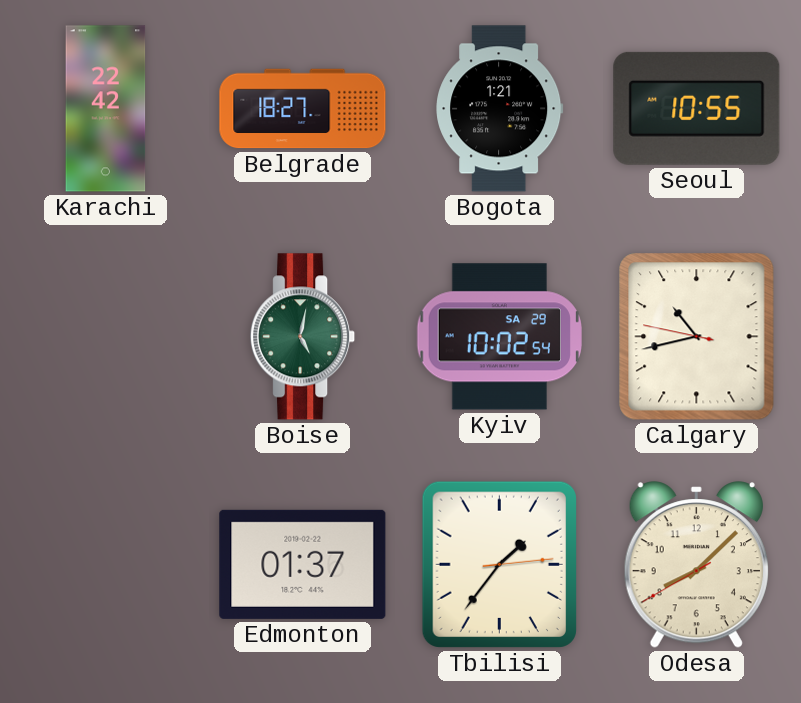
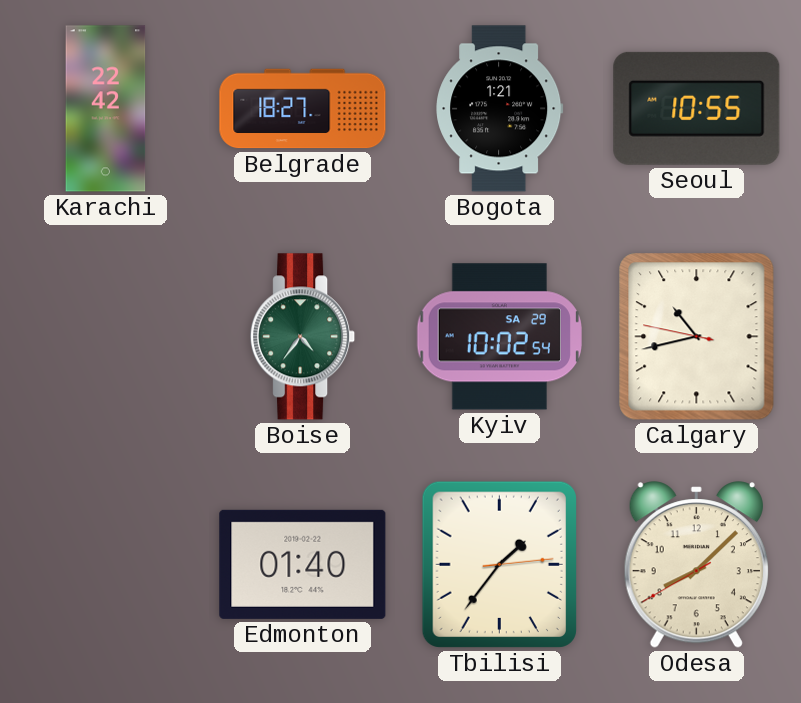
Boise: 5:02 -> 4:36 (303, 337)
Edmonton: 01:37 -> 01:40 (303, 564)
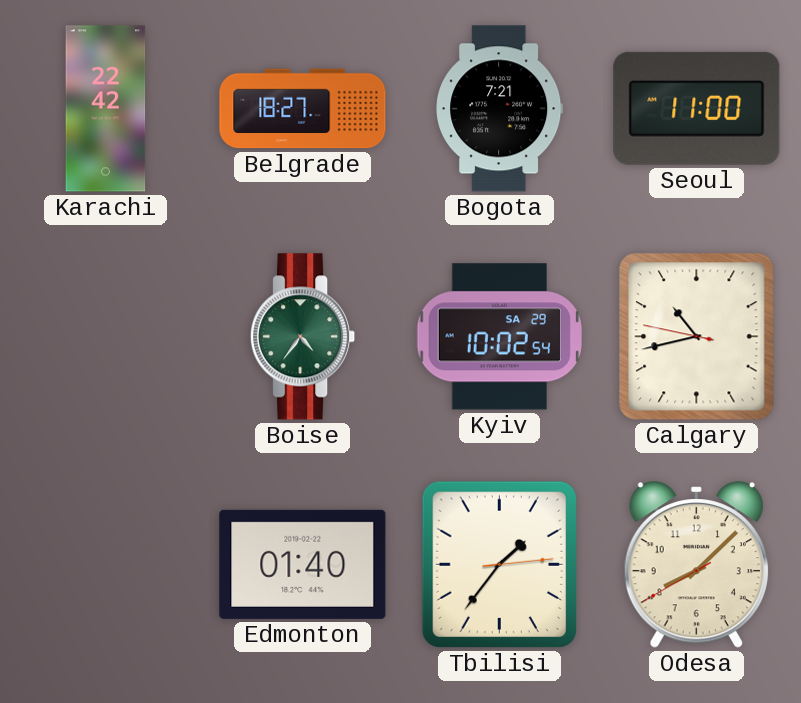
Bogota: 1:21 -> 7:21 (500, 109)
Seoul: 10:55 -> 11:00 (697, 108)
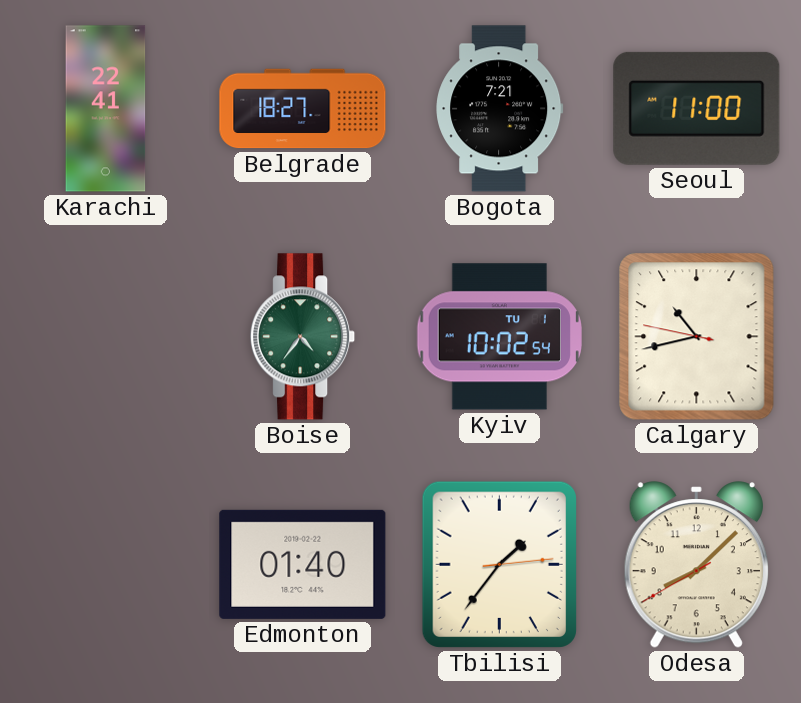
Karachi: 22:42 -> 22:41 (106, 109)
Kyiv date: SA 29 -> TU 1 (499, 337)
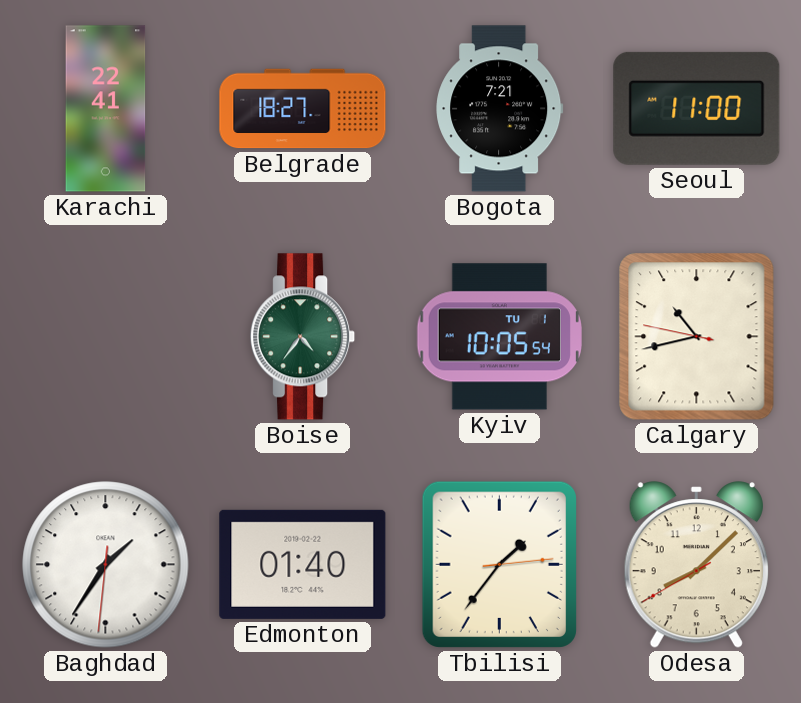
Kyiv: 10:02 -> 10:05 (499, 337)
Baghdad: none -> 1:35 (106, 565)
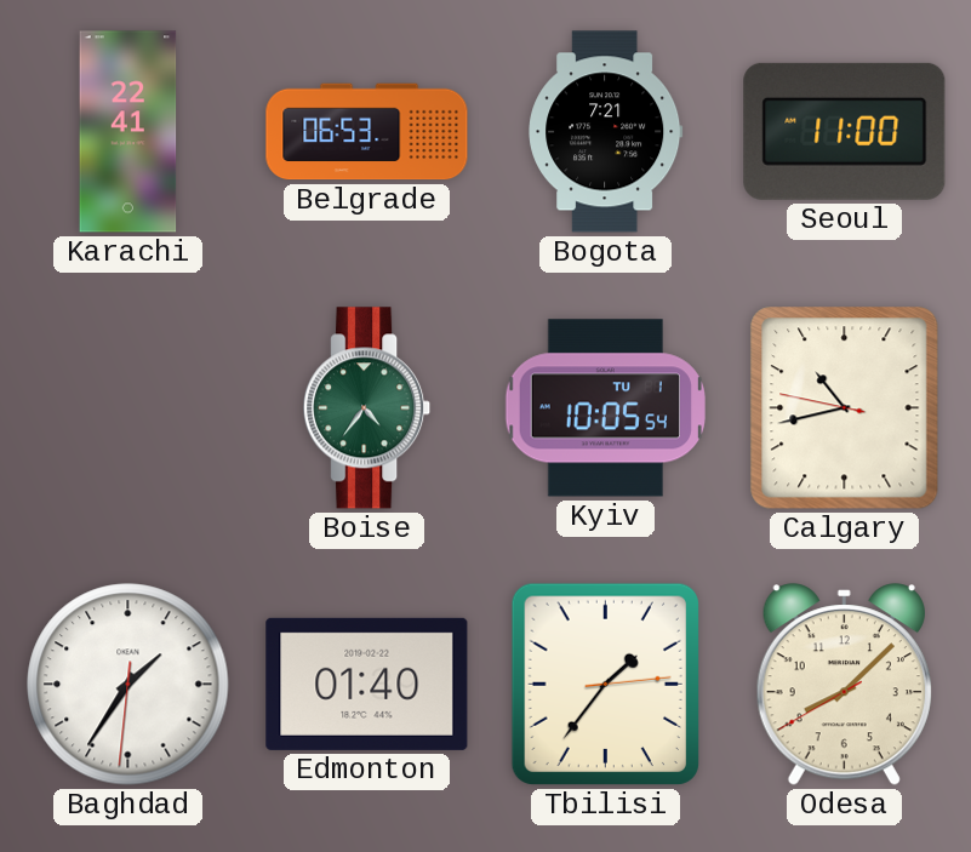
Belgrade: 18:27 -> 06:53 (367, 132)
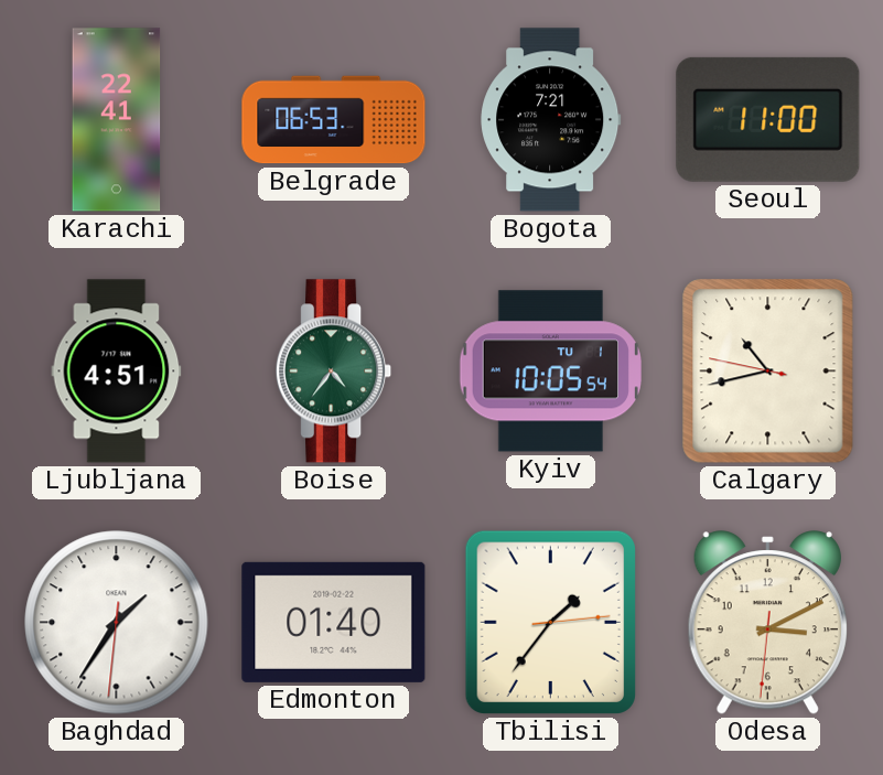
Ljubljana: none -> 4:51 (117, 372)
Odesa: 8:07 -> 3:10 (767, 623)
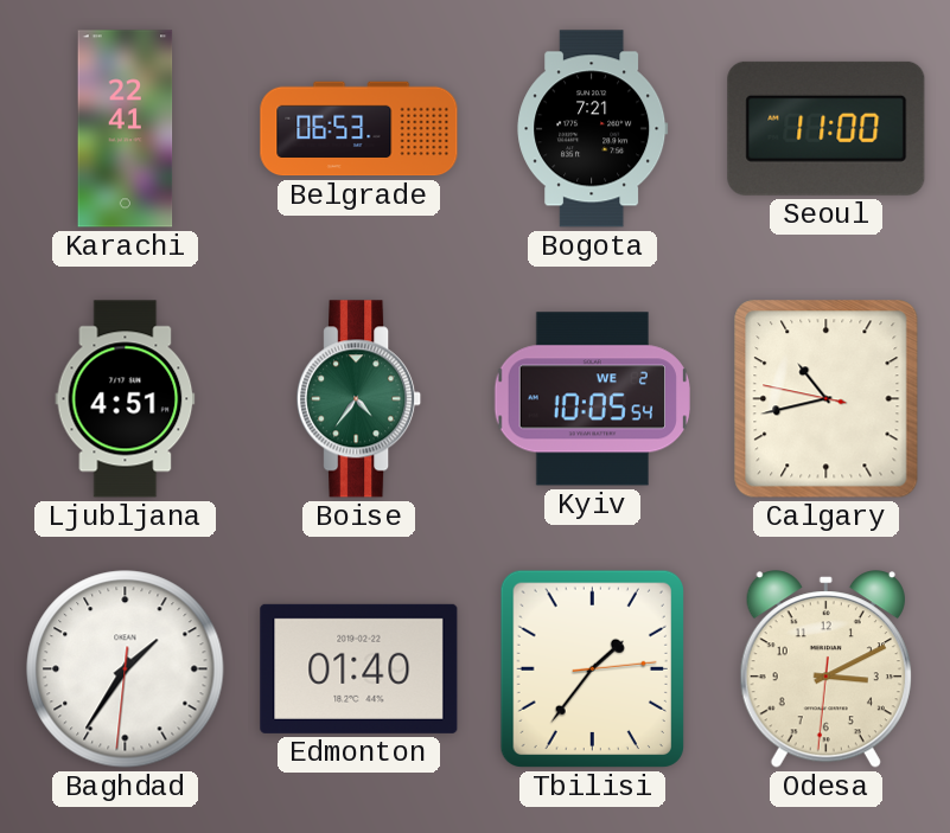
Kyiv date: TU 1 -> WE 2 (592, 399)
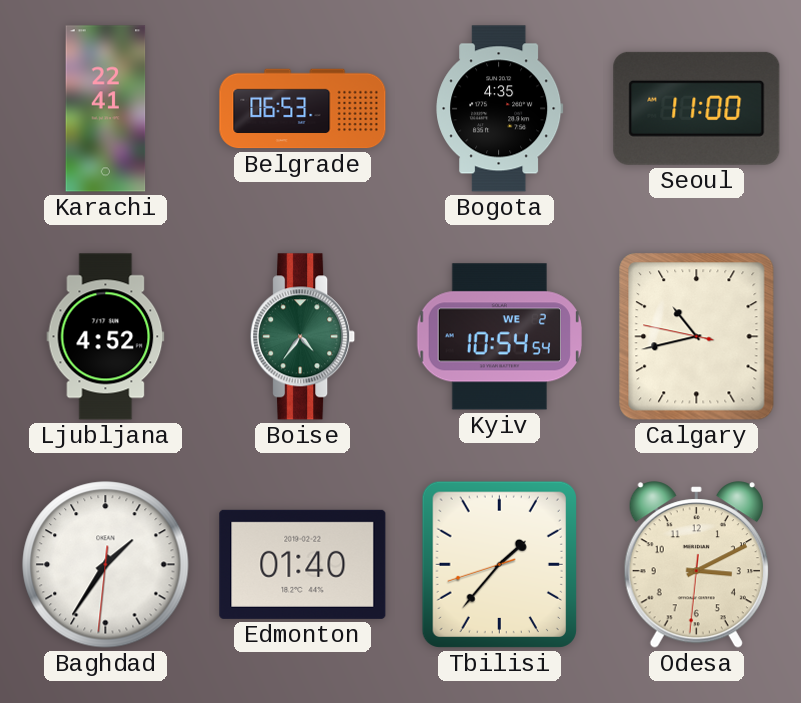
Bogota: 7:21 -> 4:35 (500, 109)
Ljubljana: 4:51 -> 4:52 (106, 337)
Kyiv: 10:05 -> 10:54 (499, 337)
Tbilisi: 1:36:14 -> 1:36:42 (499, 564)
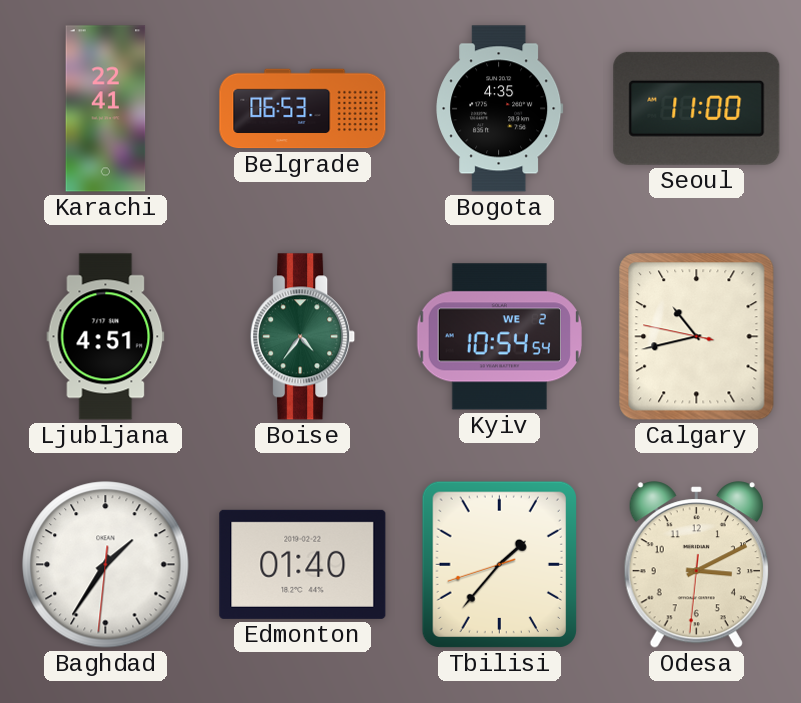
Ljubljana: 4:52 -> 4:51 (106, 337)
